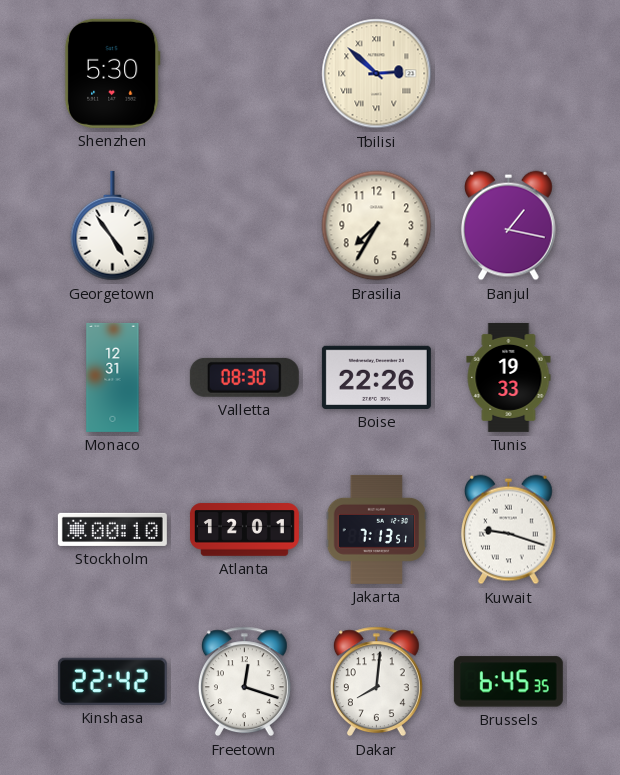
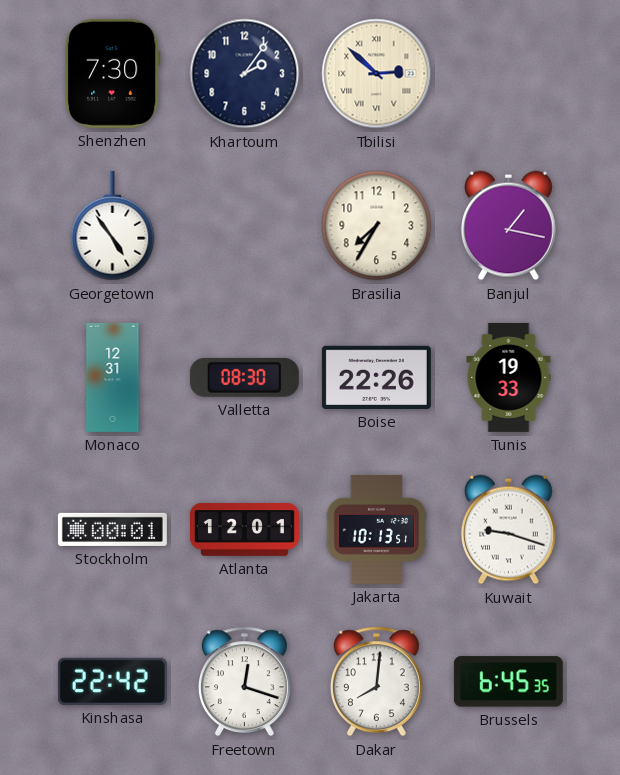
Shenzhen: 5:30 -> 7:30 (112, 73)
Khartoum: none -> 2:06 (245, 74)
Stockholm: 00:10 -> 00:01 (112, 529)
Jakarta: 7:13 -> 10:13 (377, 529)
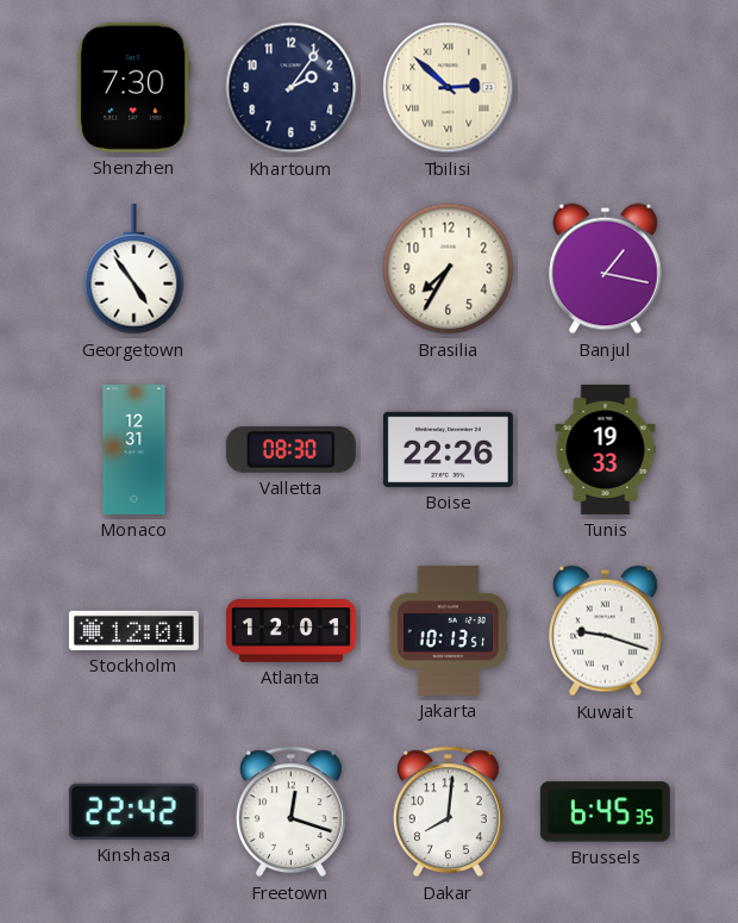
Stockholm: 00:01 -> 12:01 (133, 630)
